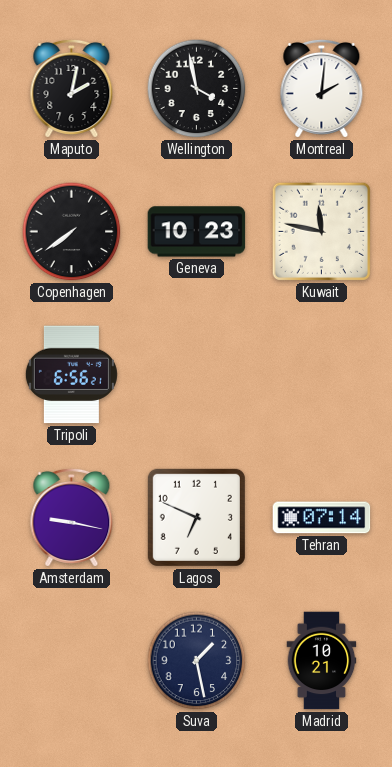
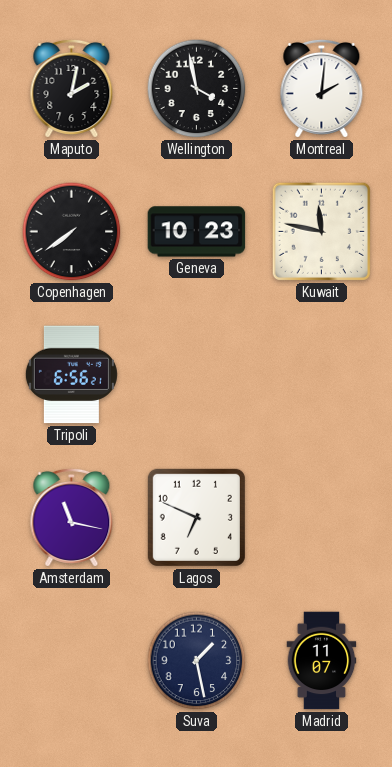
Amsterdam: 9:17 -> 11:17 (72, 517)
Tehran: 07:14 -> none (322, 518)
Madrid: 10:21 -> 11:07 (322, 661)
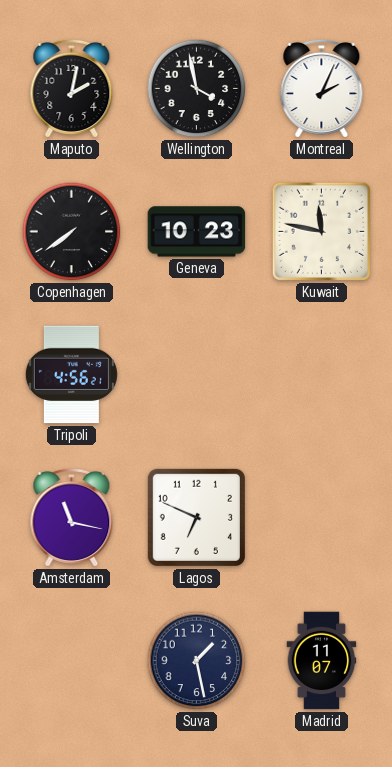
Montreal: 2:01 -> 2:04 (322, 88)
Tripoli: 6:56 -> 4:56 (71, 375)
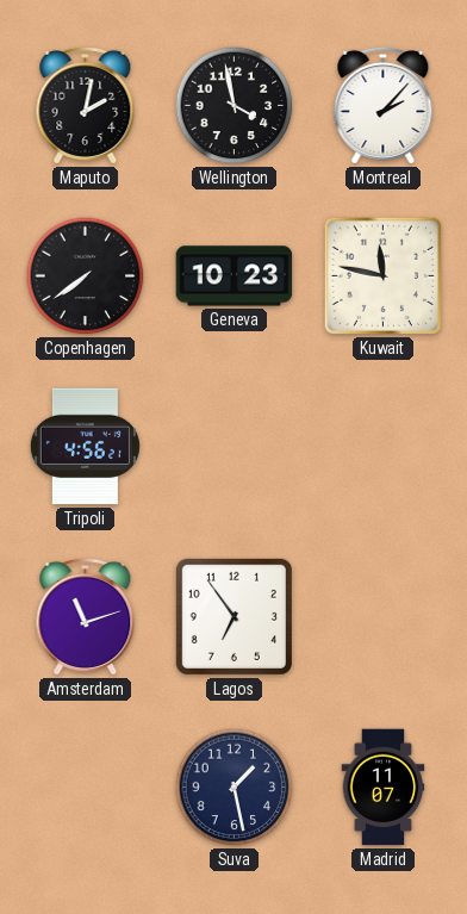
Montreal: 2:04 -> 2:07 (384, 105)
Amsterdam: 11:17 -> 11:12 (86, 616)
Lagos: 6:49 -> 6:54 (233, 616)
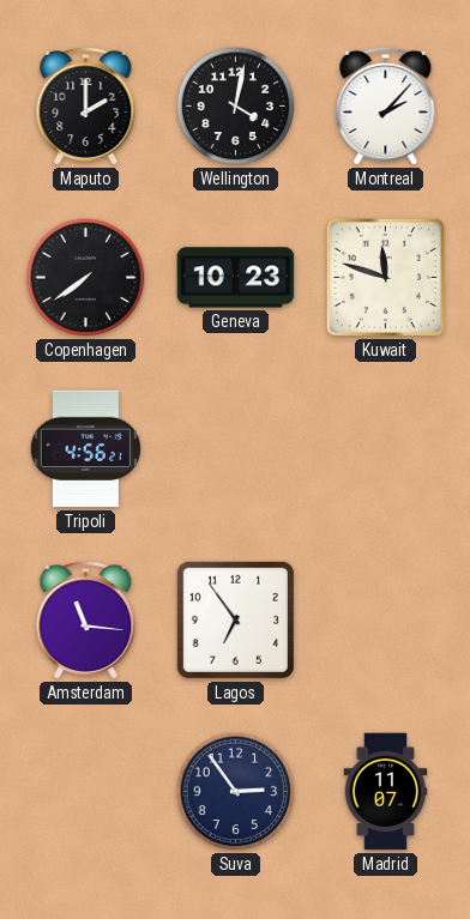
Maputo: 2:02 -> 2:00 (86, 105)
Wellington: 3:58 -> 4:02 (236, 107)
Kuwait: 11:47 -> 11:48 (385, 277)
Amsterdam: 11:12 -> 11:16 (86, 619)
Suva: 1:28 -> 2:54 (236, 792)
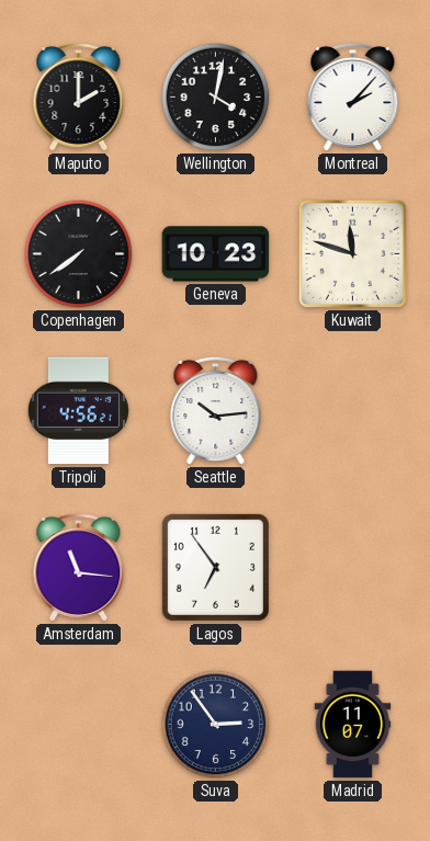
Seattle: none -> 10:14 (216, 410)
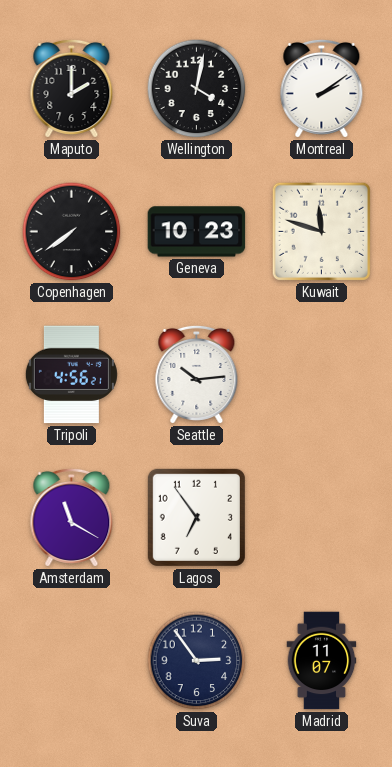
Montreal: 2:07 -> 2:09 (322, 88)
Amsterdam: 11:16 -> 11:20 (72, 517)
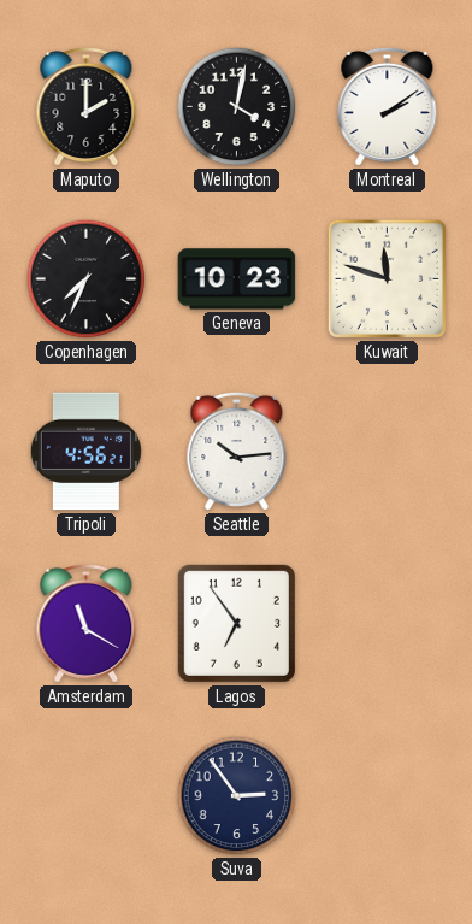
Copenhagen: 7:39 -> 7:34 (87, 279)
Madrid: 11:07 -> none (322, 661)
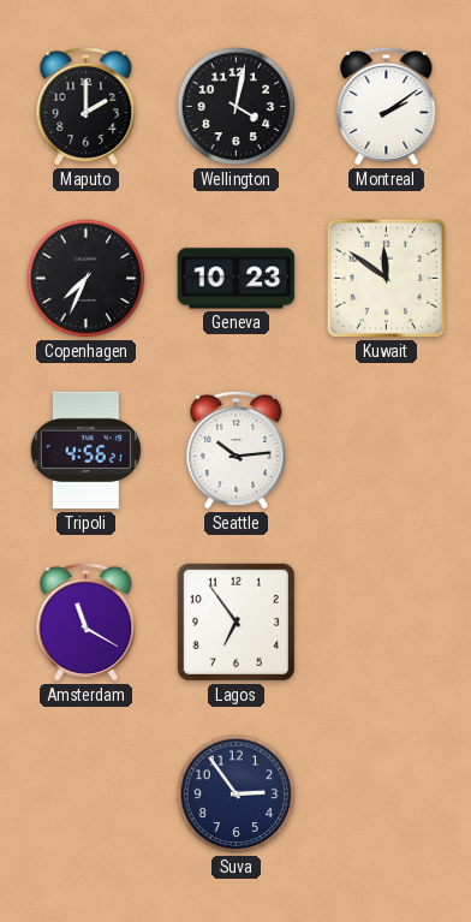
Kuwait: 11:48 -> 11:51 (386, 278)
